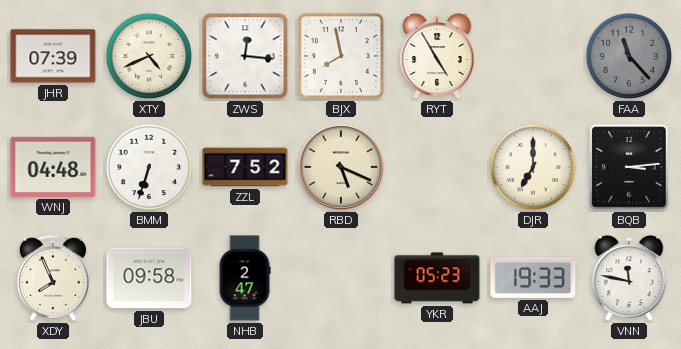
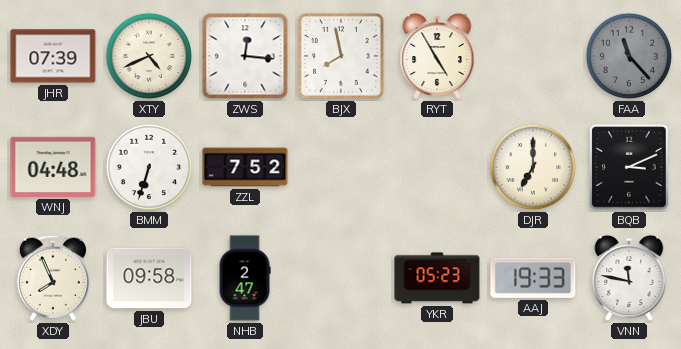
RBD: 5:19 -> none (341, 167)
BQB: 3:14 -> 3:11 (629, 167)
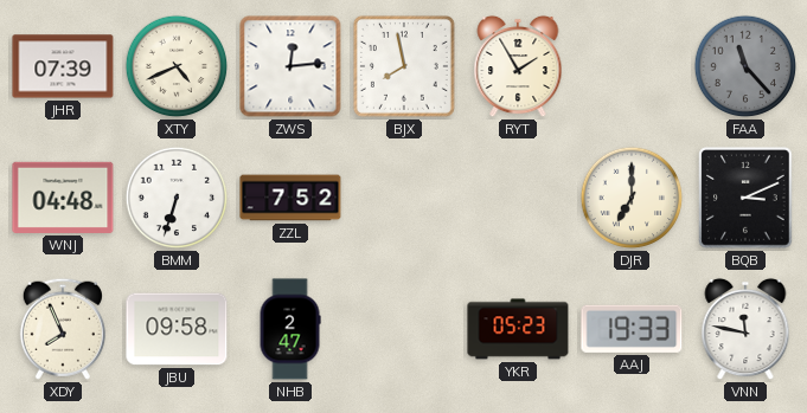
ZWS: 12:16 -> 12:14 (290, 66)
RYT: 4:55 -> 1:55 (518, 66)
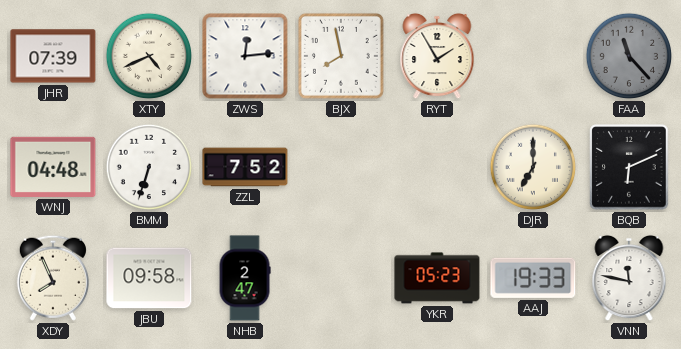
BQB: 3:11 -> 6:11 (629, 167)
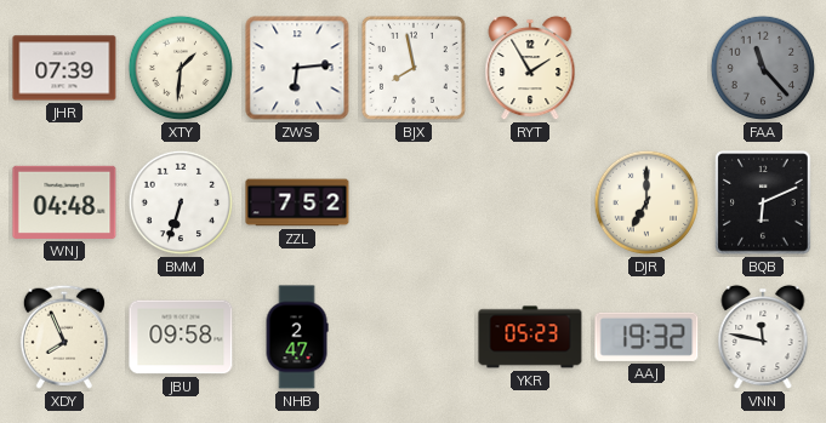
XTY: 4:41 -> 1:31 (181, 68)
ZWS: 12:14 -> 6:14 (297, 68)
AAJ: 19:33 -> 19:32 (646, 337)
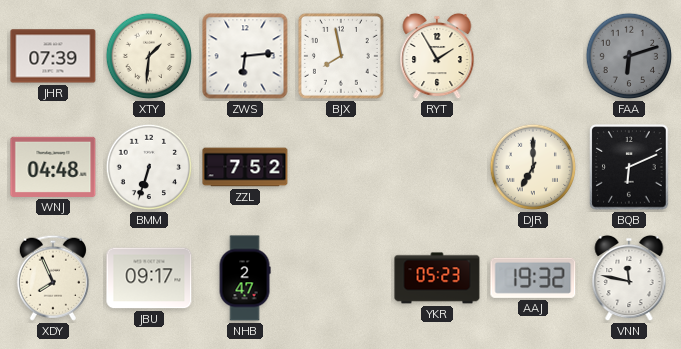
FAA: 11:23 -> 6:12 (629, 56)
JBU: 09:58 -> 09:17 (149, 278)
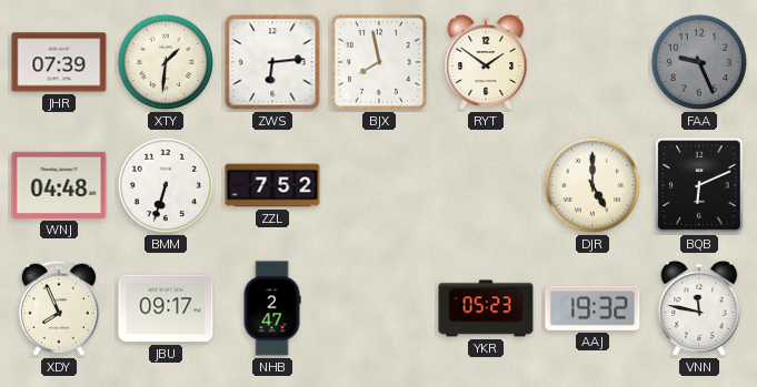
RYT: 1:55 -> 1:51 (486, 62)
FAA: 6:12 -> 9:26 (699, 62)
DJR: 7:00 -> 5:00 (592, 185)
